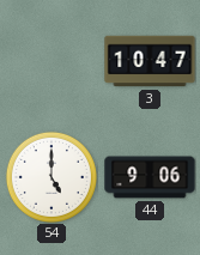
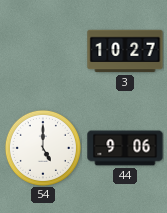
3: 10:47 -> 10:27 (125, 51)
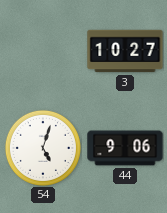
54: 5:00 -> 5:03 (43, 148)
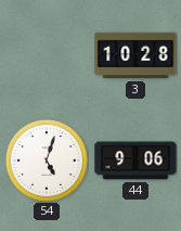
3: 10:27 -> 10:28 (135, 55)
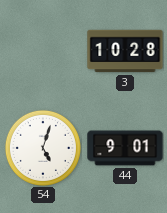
44: 9:06 -> 9:01 (125, 148)
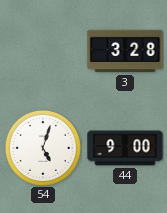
3: 10:28 -> 3:28 (125, 51)
44: 9:01 -> 9:00 (125, 148)
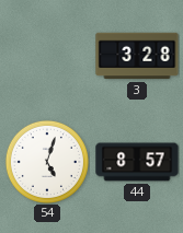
44: 9:00 -> 8:57 (137, 162)
